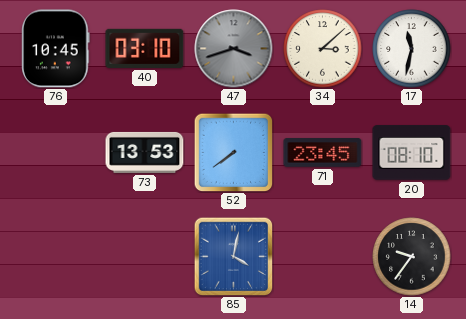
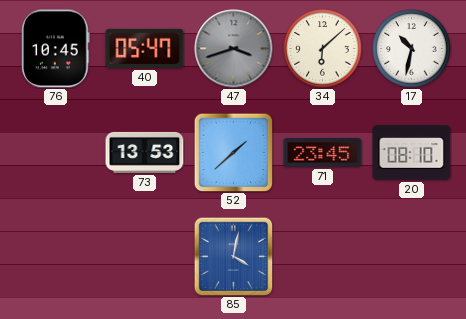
40: 03:10 -> 05:47 (145, 48)
34: 3:08 -> 6:08 (323, 49)
17: 11:32 -> 10:32 (412, 49)
52: 7:39 -> 1:38 (233, 152)
14: 9:36 -> none (412, 257)
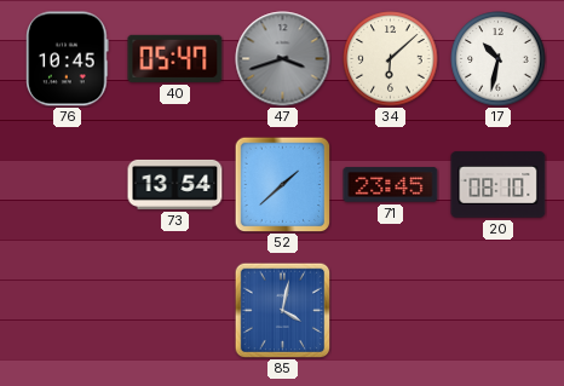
73: 13:53 -> 13:54 (175, 184)
